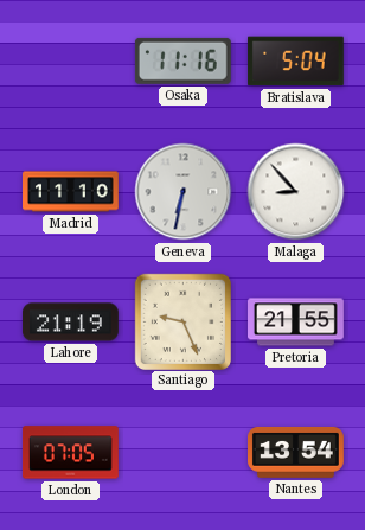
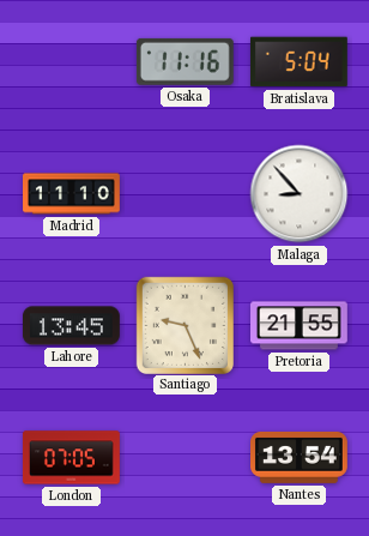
Geneva: 6:32 -> none (184, 192)
Lahore: 21:19 -> 13:45 (72, 326)
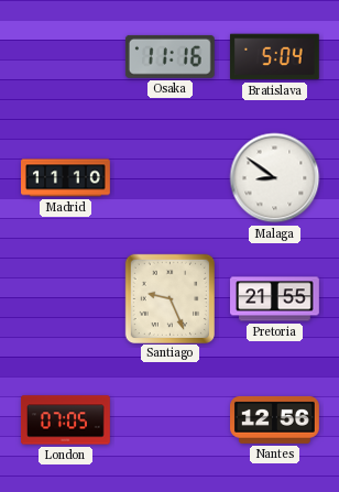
Malaga: 8:53 -> 8:51 (275, 178)
Lahore: 13:45 -> none (72, 326)
Nantes: 13:54 -> 12:56 (275, 419)
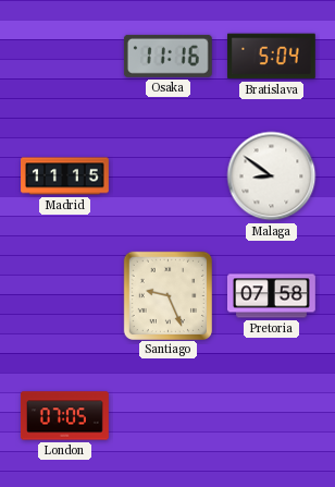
Madrid: 11:10 -> 11:15 (65, 176)
Pretoria: 21:55 -> 07:58 (272, 296)
Nantes: 12:56 -> none (275, 419)
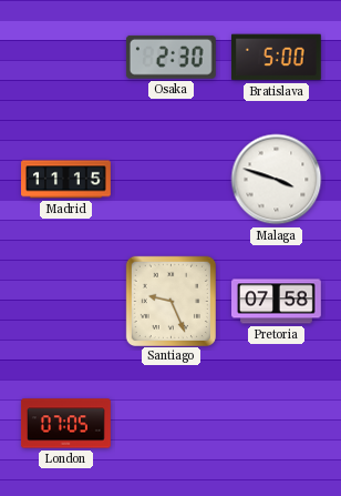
Osaka: 11:16 -> 2:30 (170, 57)
Bratislava: 5:04 -> 5:00 (276, 58)
Malaga: 8:51 -> 3:48 (277, 180)
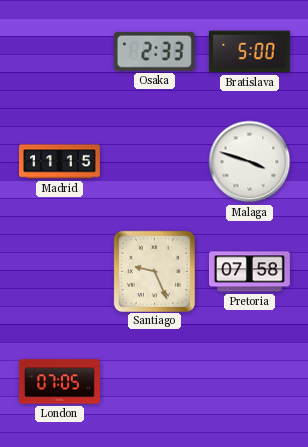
Osaka: 2:30 -> 2:33 (154, 51)
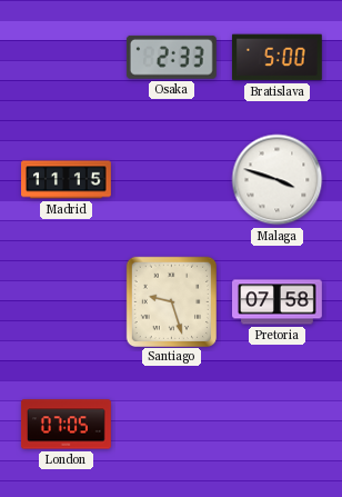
Santiago: 9:26 -> 9:27 (171, 301)
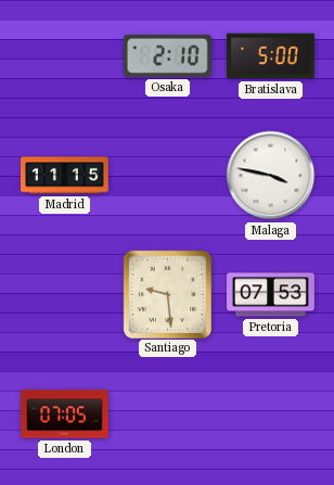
Osaka: 2:33 -> 2:10 (167, 55)
Malaga: 3:48 -> 3:47 (271, 176)
Santiago: 9:27 -> 9:29 (167, 294)
Pretoria: 07:58 -> 07:53 (271, 295)
